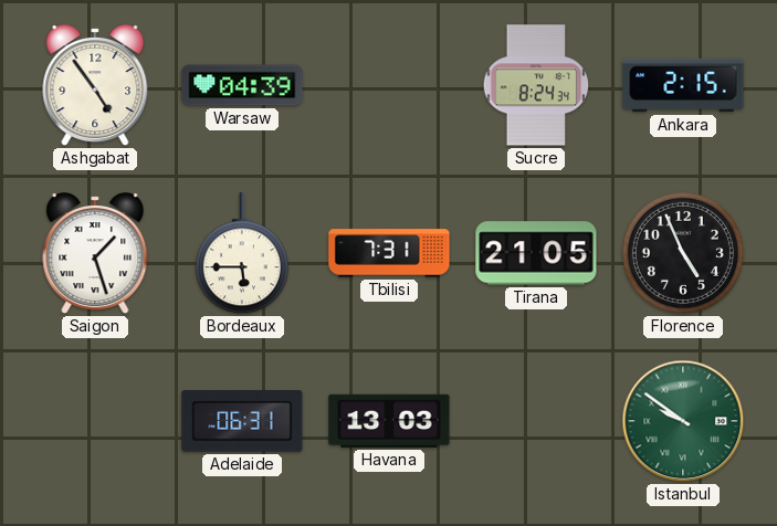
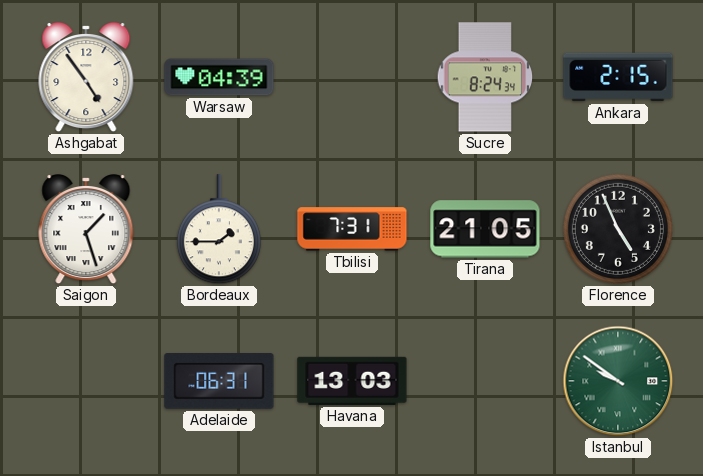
Bordeaux: 5:45 -> 1:45 (219, 230)
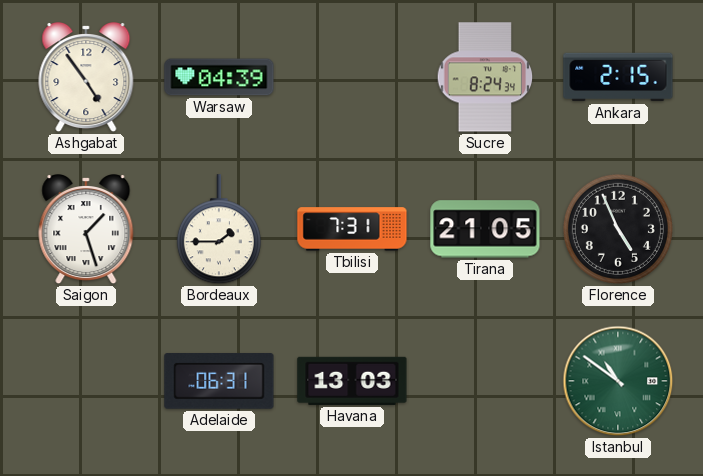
Istanbul: 9:51 -> 10:51 (618, 381)
